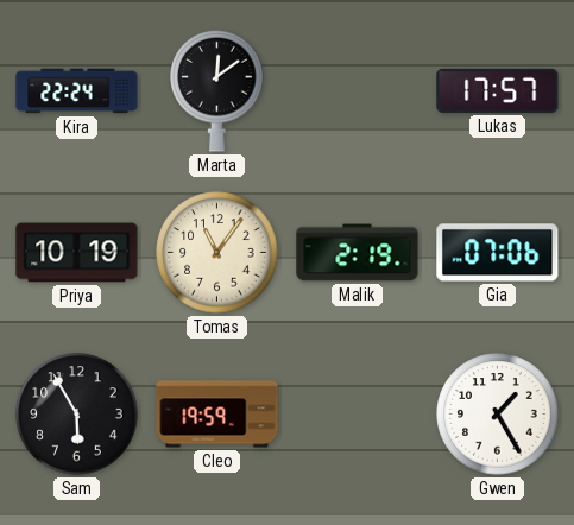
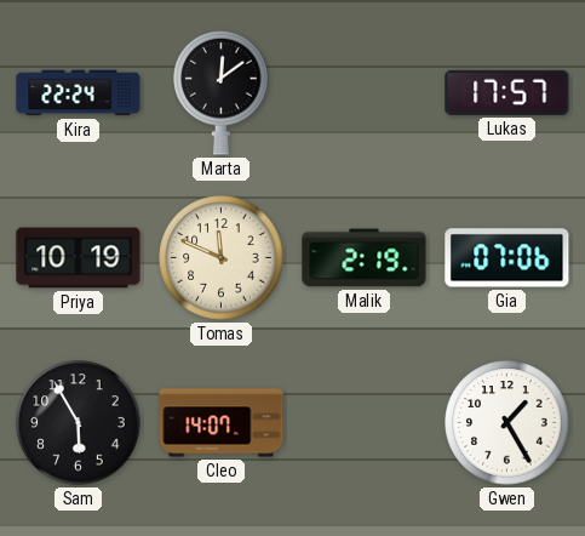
Tomas: 11:06 -> 11:49 (222, 258)
Cleo: 19:59 -> 14:07 (222, 423)
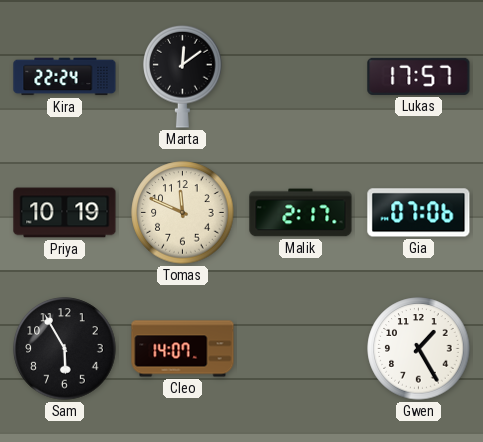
Malik: 2:19 -> 2:17 (301, 213)
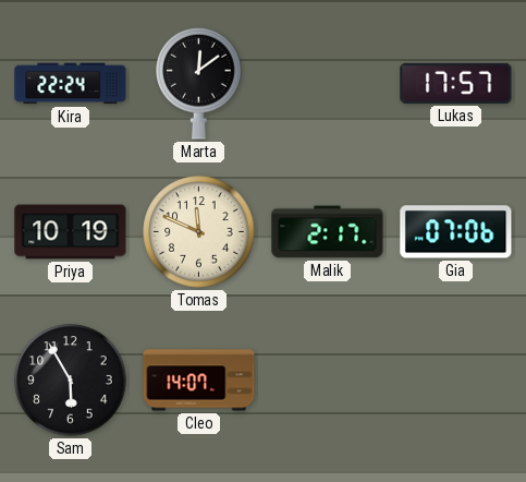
Gwen: 1:25 -> none (419, 349)
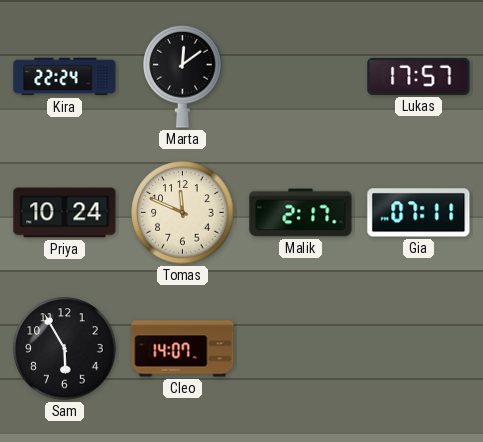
Priya: 10:19 -> 10:24 (65, 213)
Gia: 07:06 -> 07:11 (419, 213)
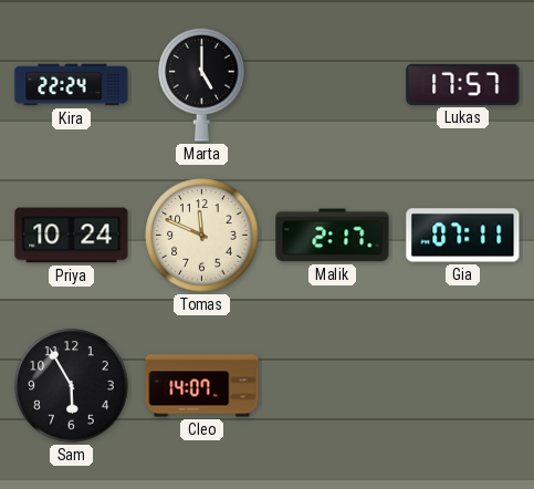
Marta: 12:09 -> 5:00 (202, 84)
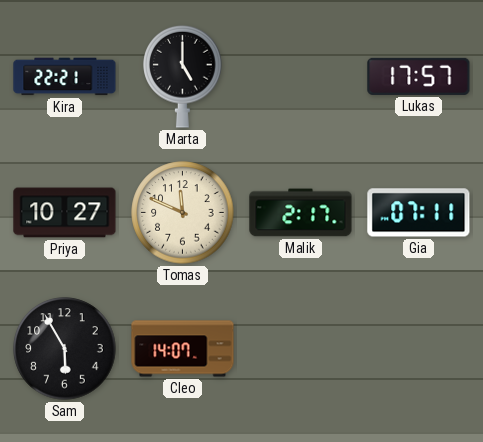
Kira: 22:24 -> 22:21 (65, 77)
Priya: 10:24 -> 10:27 (65, 213)
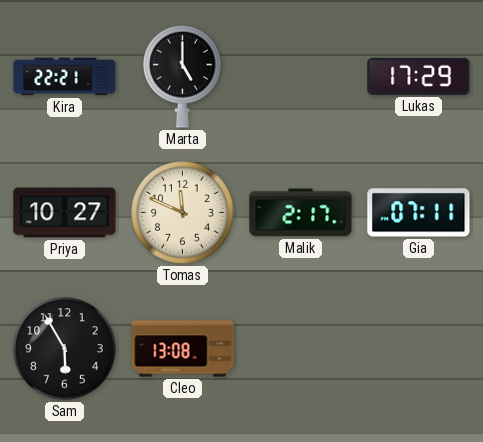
Lukas: 17:57 -> 17:29 (419, 76)
Cleo: 14:07 -> 13:08 (183, 349)
